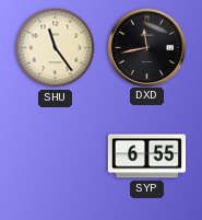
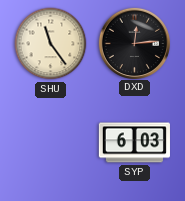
DXD: 11:43 -> 12:14 (134, 43)
SYP: 6:55 -> 6:03 (134, 143)
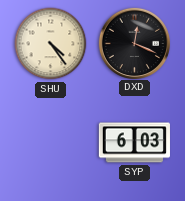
SHU: 11:24 -> 4:24 (51, 44)
DXD: 12:14 -> 12:19 (134, 43)
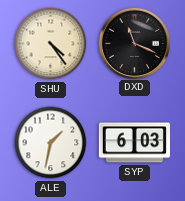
DXD: 12:19 -> 11:19 (134, 43)
ALE: none -> 1:32 (51, 143)
